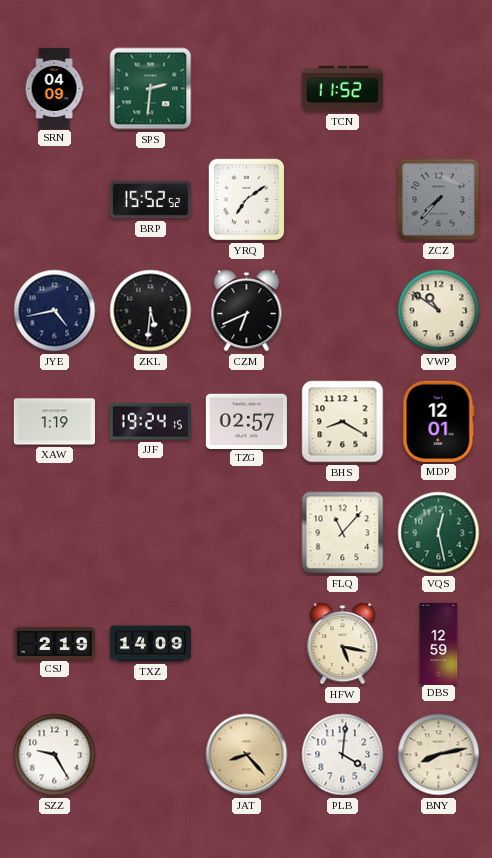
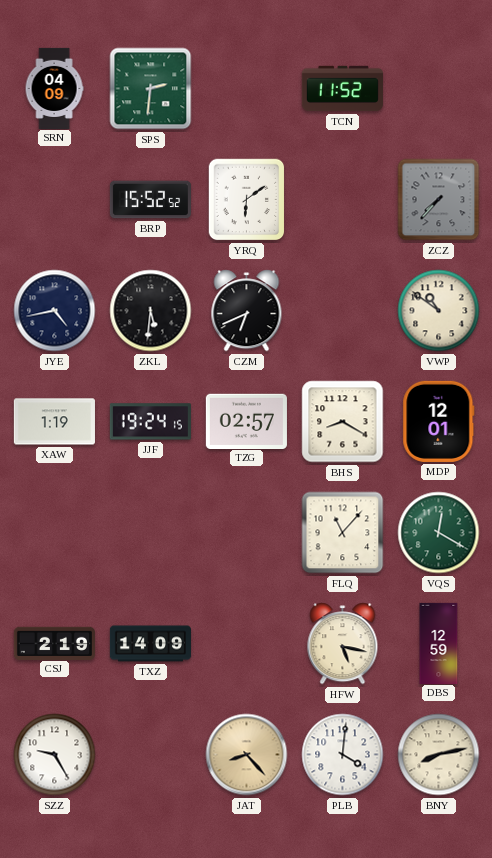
YRQ: 7:09 -> 6:09 (247, 200)
VQS: 12:28 -> 12:20 (439, 533)
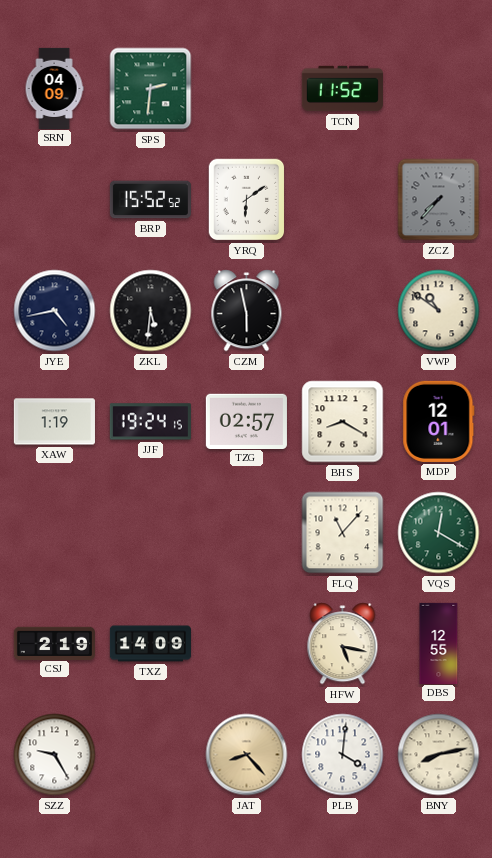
CZM: 6:41 -> 5:58 (247, 311)
DBS: 12:59 -> 12:55 (439, 643)
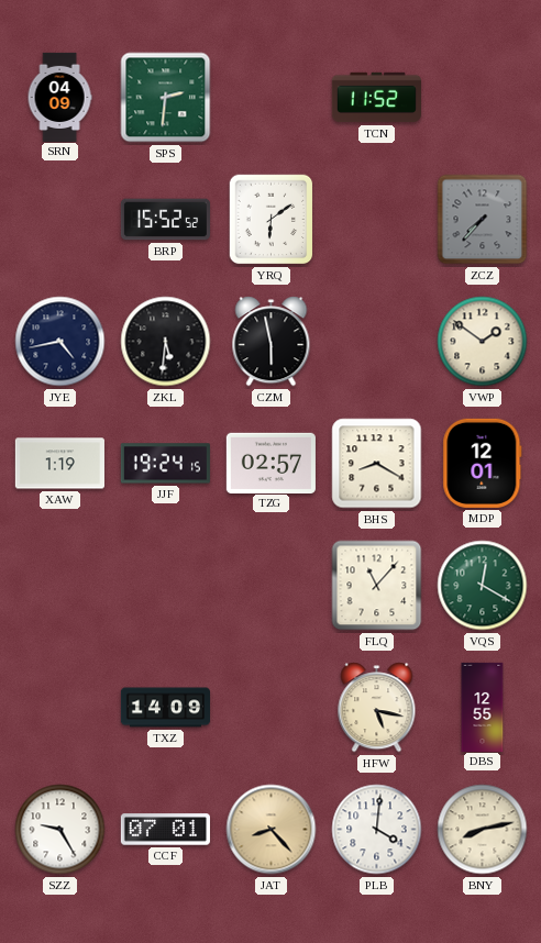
VWP: 10:51 -> 1:51 (483, 342)
CSJ: 2:19 -> none (54, 643)
CCF: none -> 07:01 (165, 830)
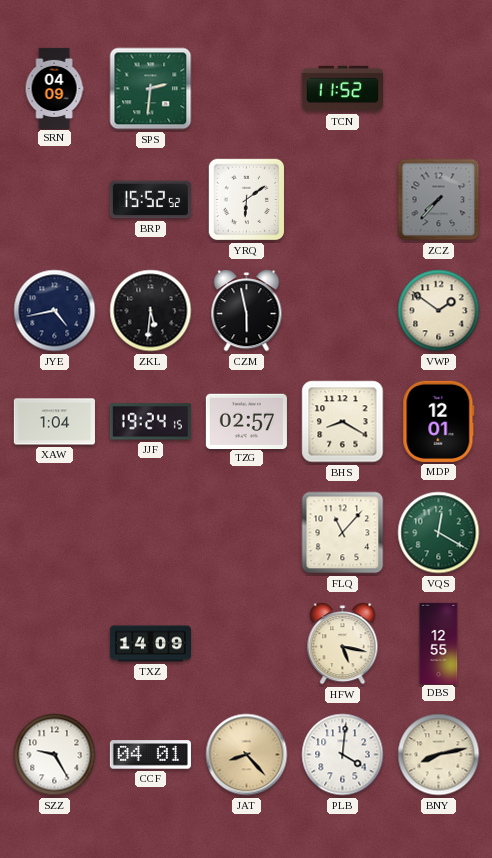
XAW: 1:19 -> 1:04 (54, 422)
CCF: 07:01 -> 04:01 (150, 755)
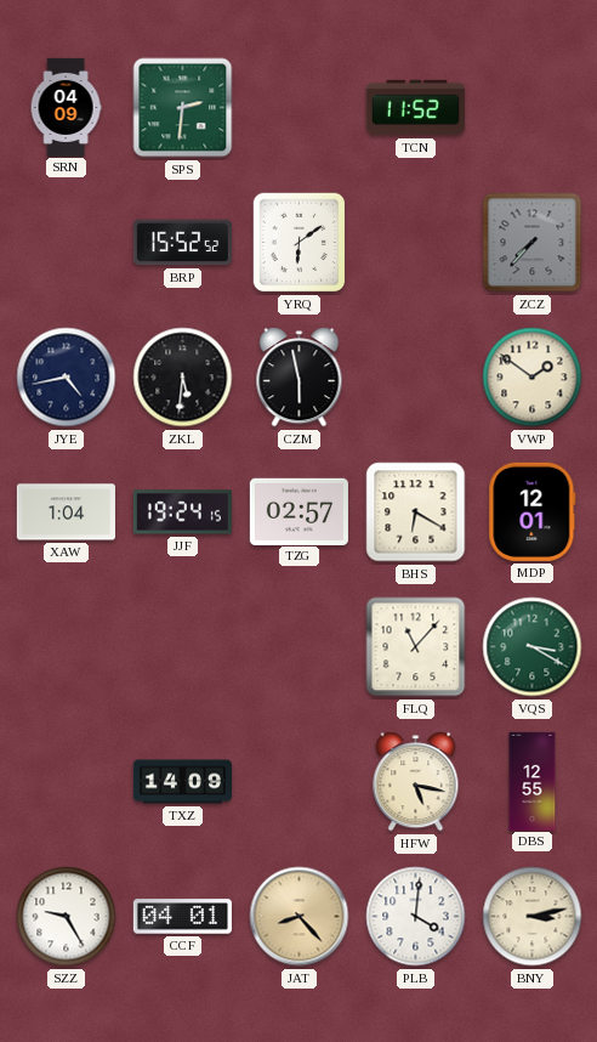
BHS: 8:20 -> 6:20 (416, 512)
VQS: 12:20 -> 3:20 (533, 647)
BNY: 8:13 -> 3:13 (533, 917)
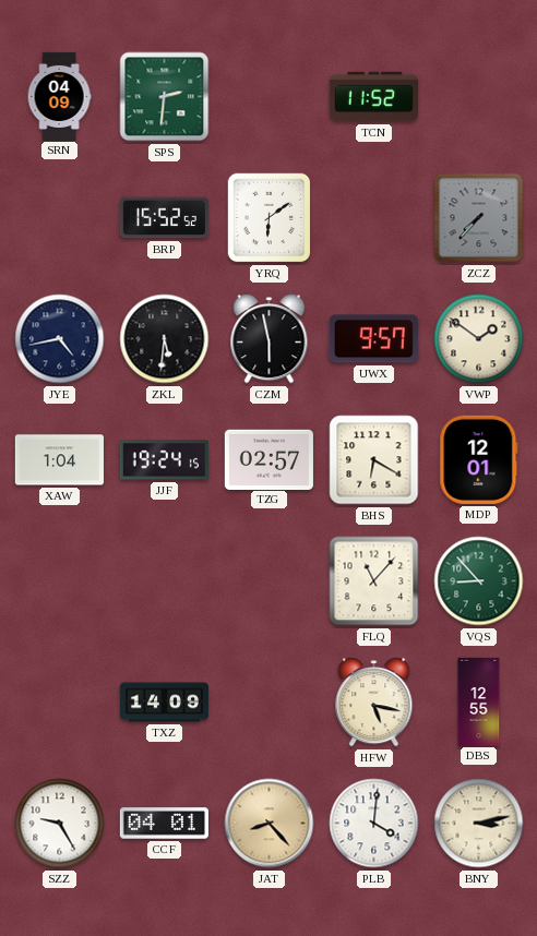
UWX: none -> 9:57 (373, 339)
VQS: 3:20 -> 8:53 (479, 581)
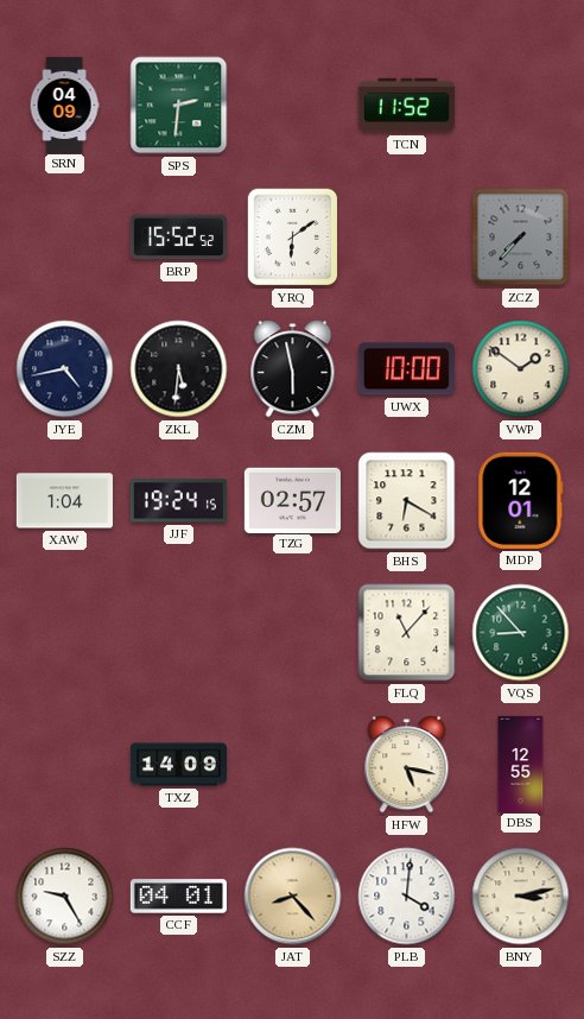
UWX: 9:57 -> 10:00 (406, 369)
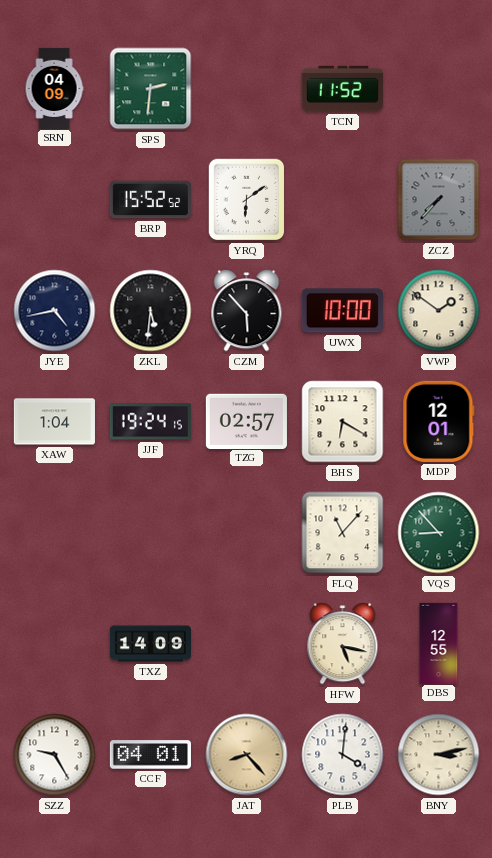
CZM: 5:58 -> 5:53 (247, 311)
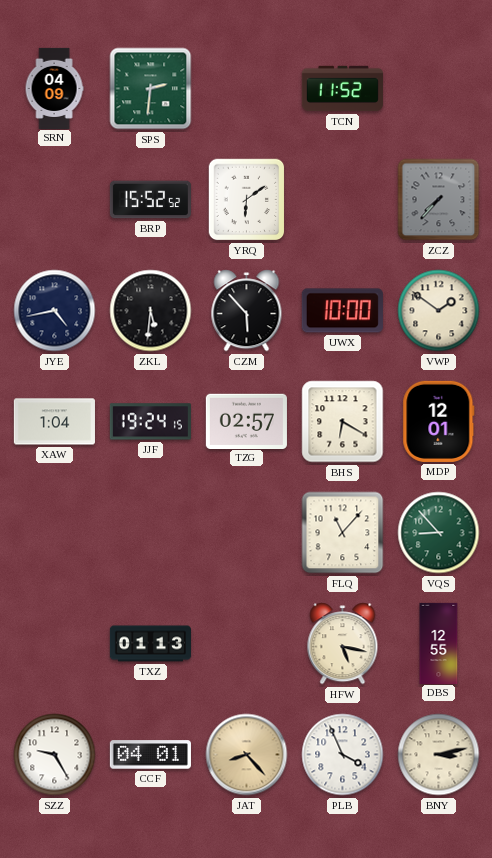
TXZ: 14:09 -> 01:13 (150, 644)
PLB: 4:01 -> 3:56 (343, 755)
